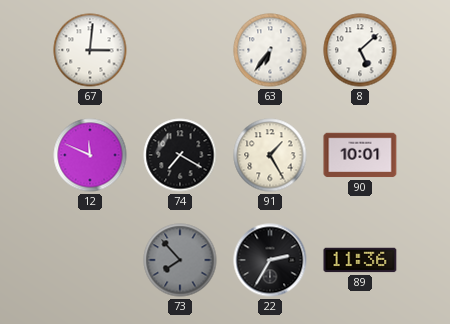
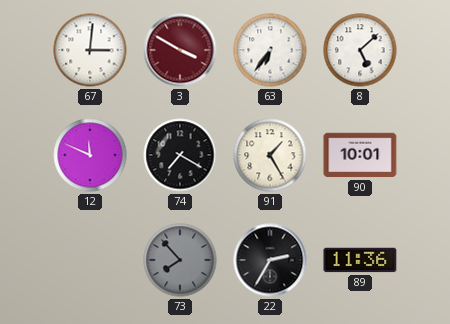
3: none -> 3:50 (180, 50)
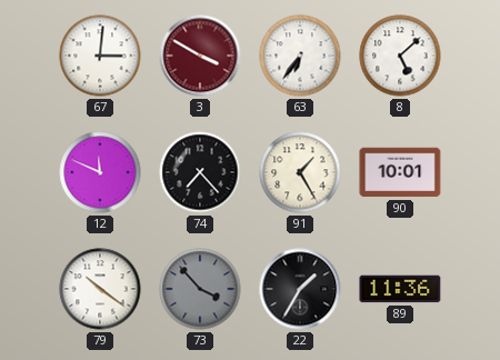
74: 7:20 -> 7:23 (200, 172)
79: none -> 10:21 (100, 289)
73: 7:53 -> 3:53 (200, 289)
22: 2:35 -> 1:35 (300, 289)
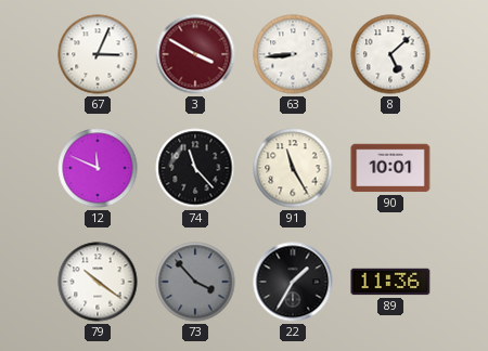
67: 3:01 -> 3:04 (98, 54)
63: 6:36 -> 8:44 (293, 54)
74: 7:23 -> 11:23 (195, 168)
91: 1:25 -> 11:25 (293, 168)
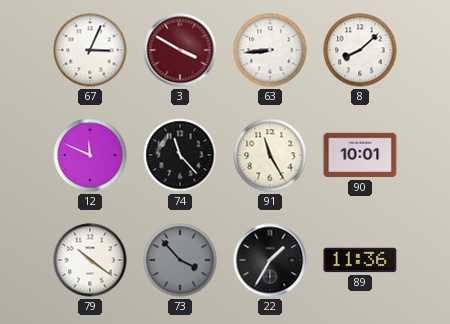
8: 5:08 -> 8:08 (360, 50)
